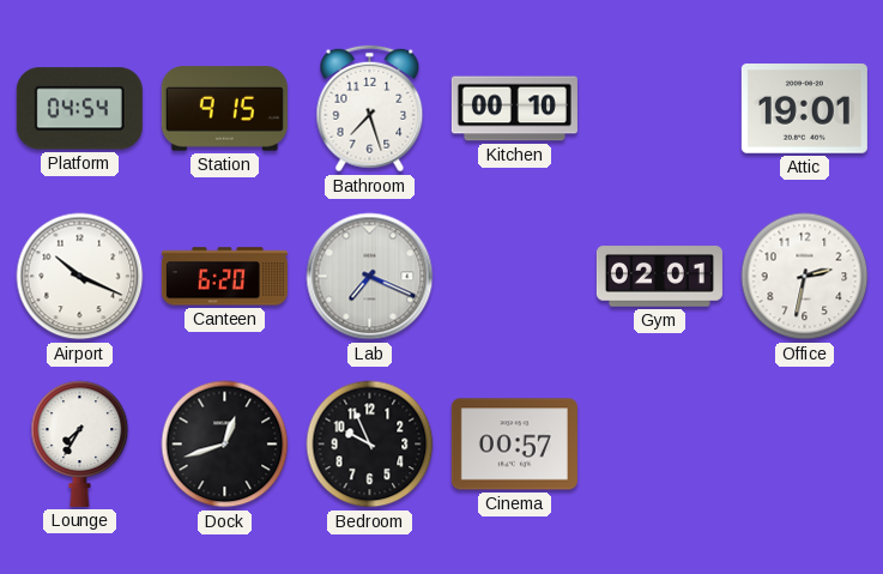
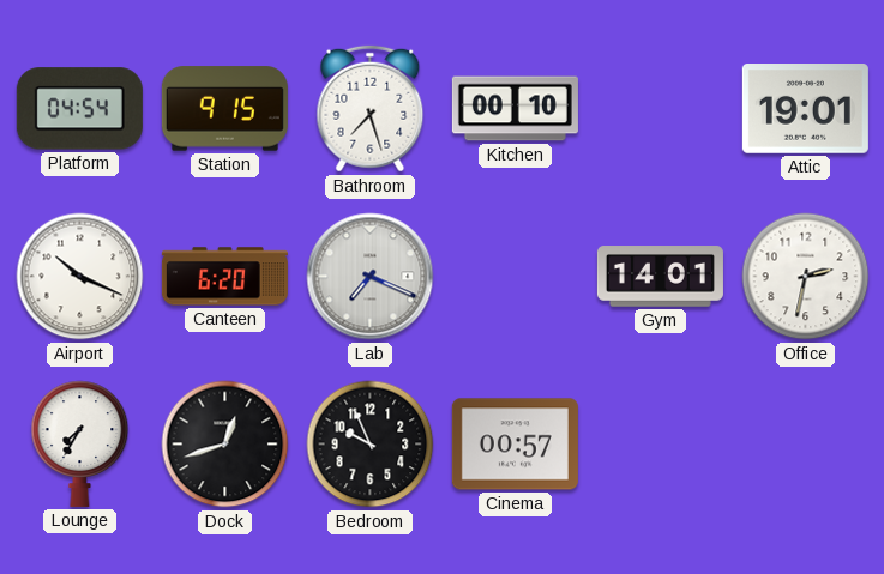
Gym: 02:01 -> 14:01 (660, 277)
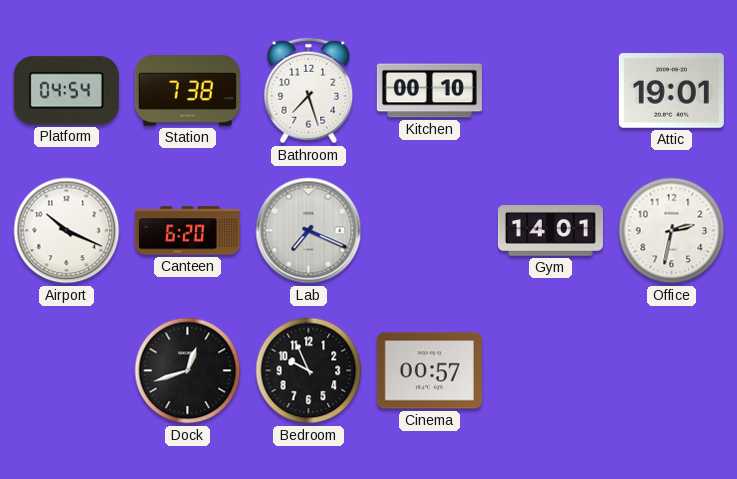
Station: 9:15 -> 7:38 (187, 91)
Lounge: 7:35 -> none (80, 443)
